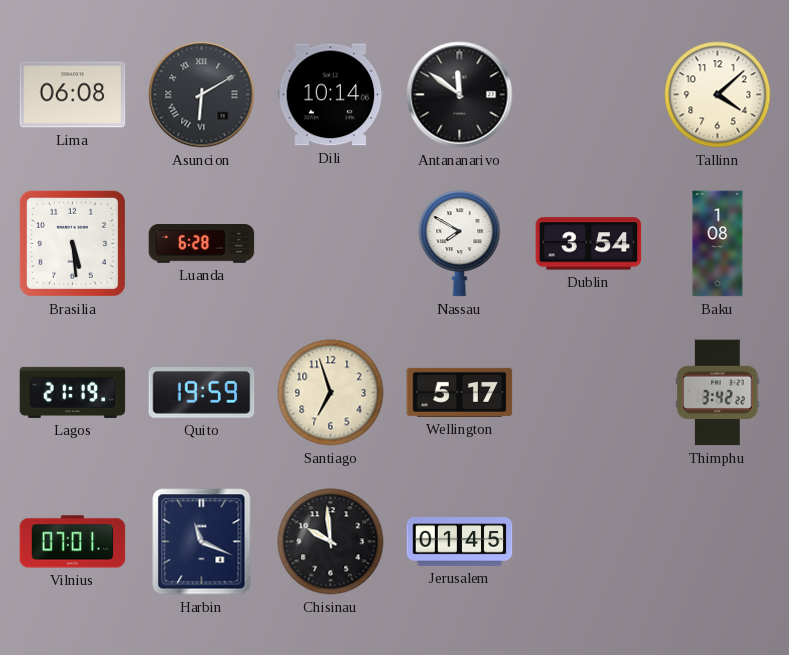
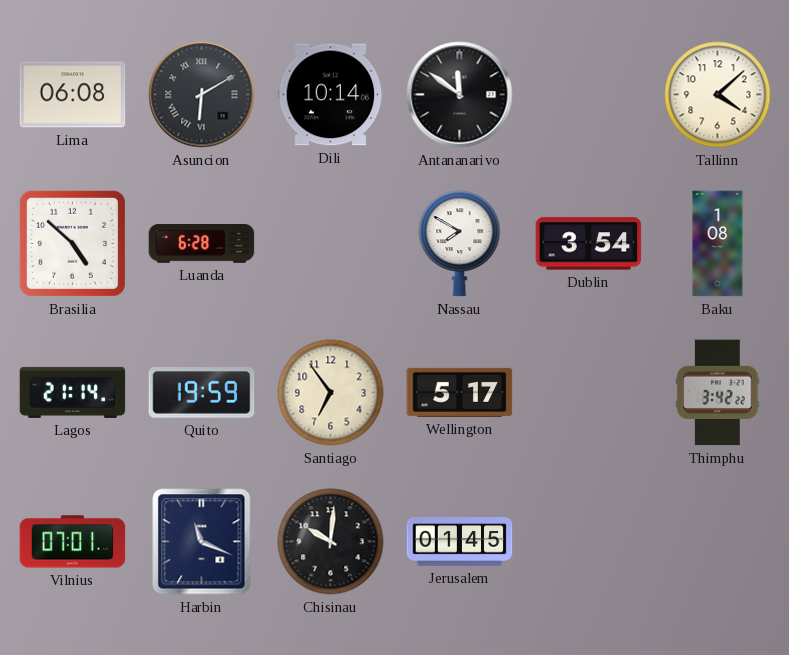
Brasilia: 5:29 -> 4:52 (72, 243)
Lagos: 21:19 -> 21:14 (73, 392)
Santiago: 6:57 -> 6:54 (331, 393)
Chisinau: 9:59 -> 10:01 (331, 542)
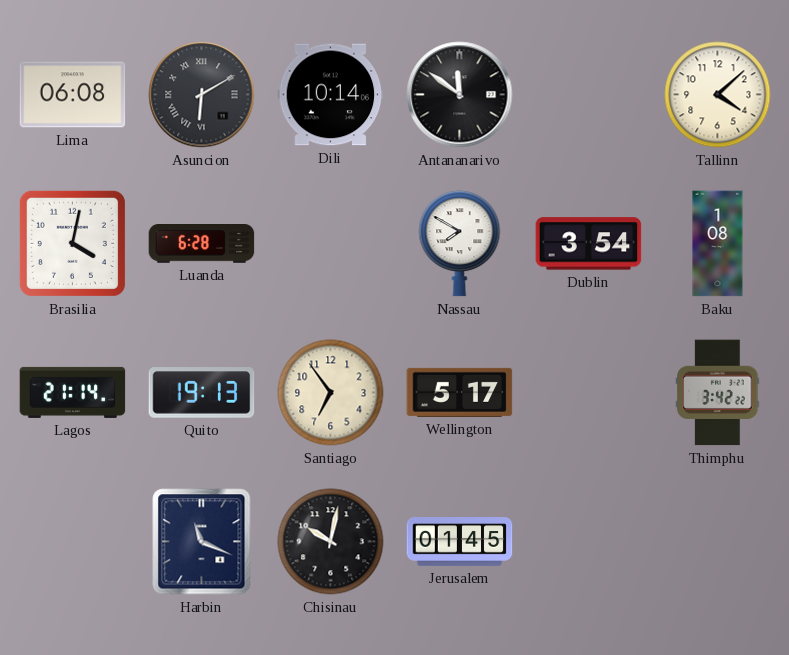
Brasilia: 4:52 -> 4:02 (72, 243)
Quito: 19:59 -> 19:13 (202, 393)
Vilnius: 07:01 -> none (73, 542)
Chisinau: 10:01 -> 10:02 (331, 542)
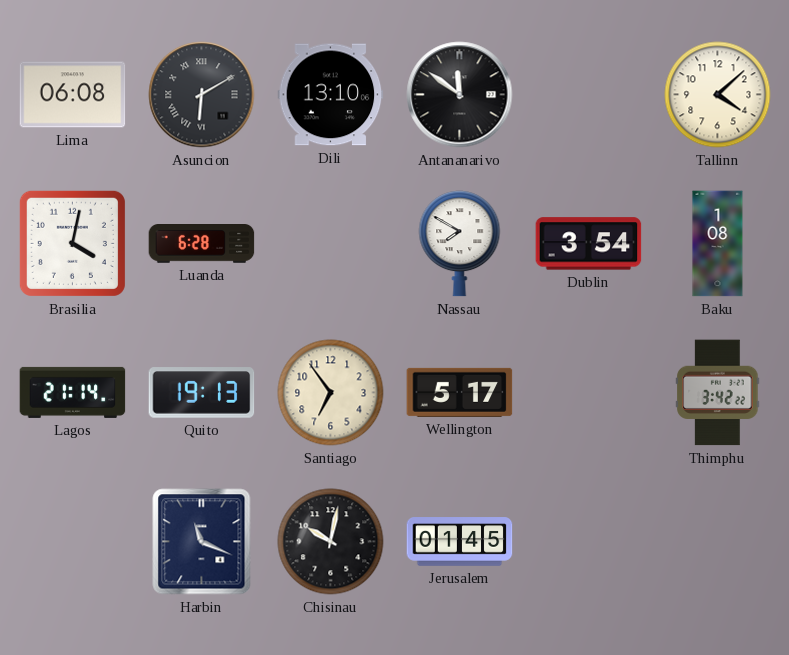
Dili: 10:14 -> 13:10 (331, 95)
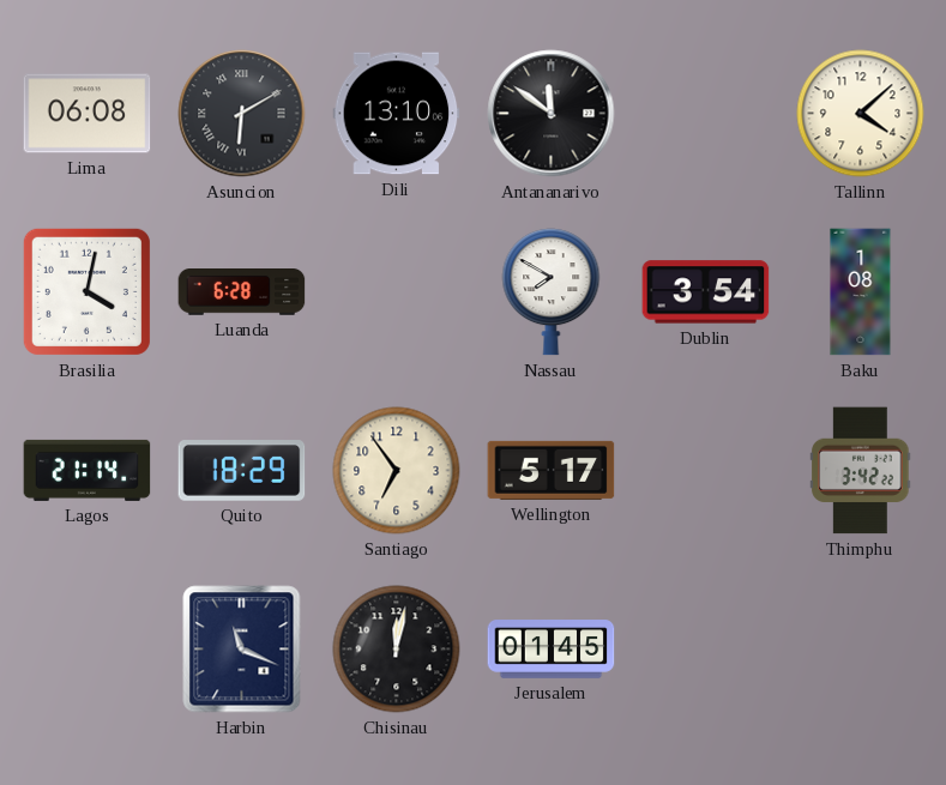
Quito: 19:13 -> 18:29 (242, 471)
Chisinau: 10:02 -> 12:02 (397, 650)
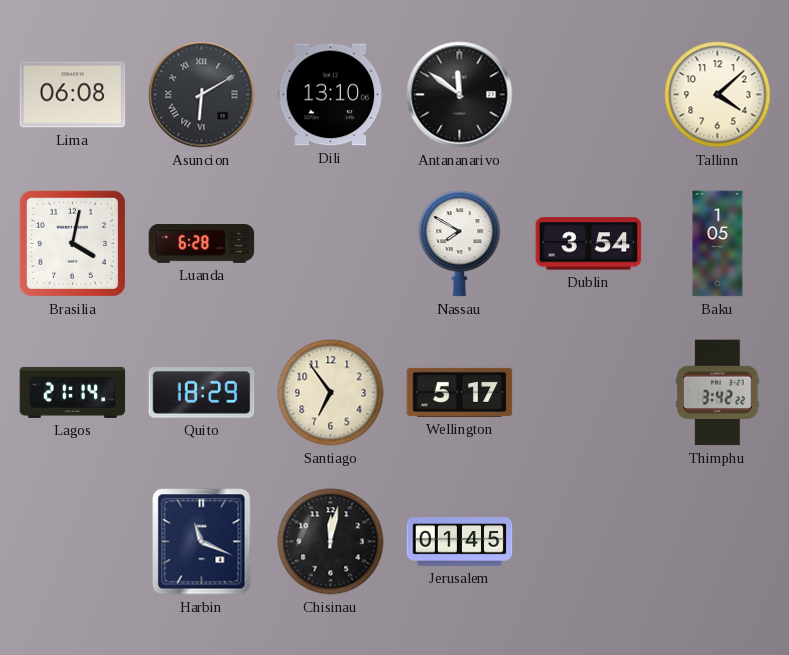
Baku: 1:08 -> 1:05 (718, 244)
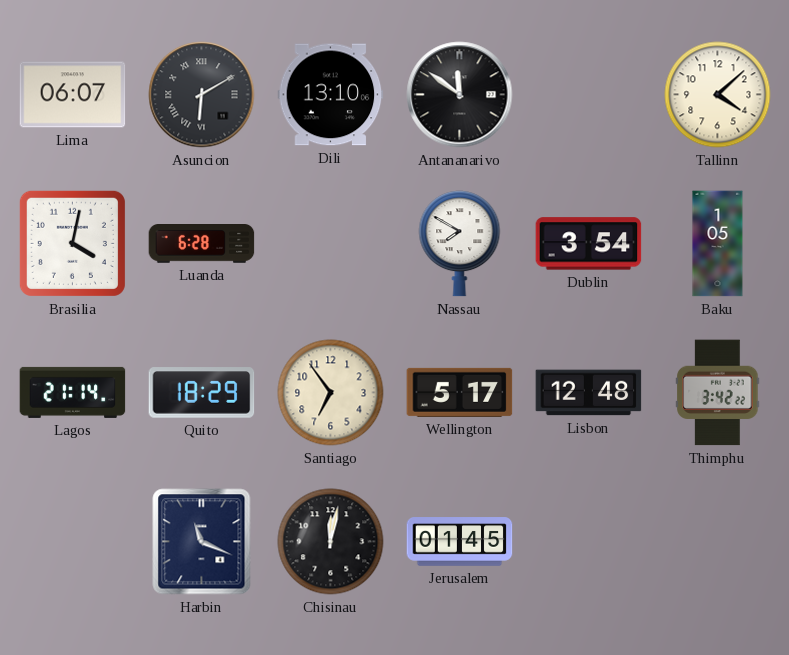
Lima: 06:08 -> 06:07 (73, 95)
Lisbon: none -> 12:48 (589, 393)
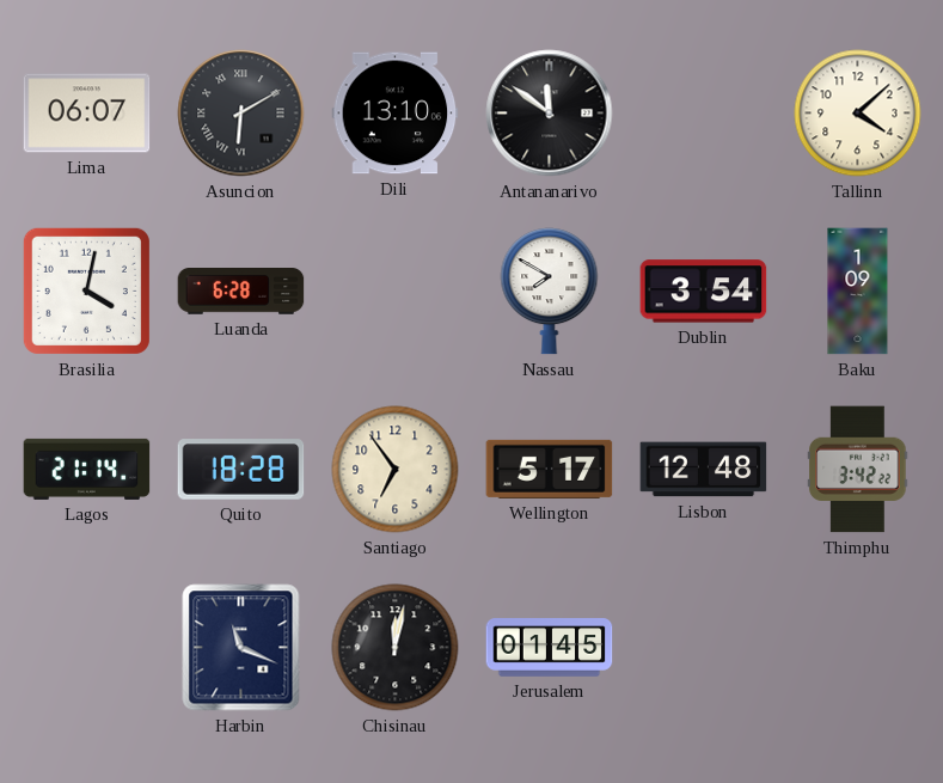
Baku: 1:05 -> 1:09 (858, 292)
Quito: 18:29 -> 18:28 (241, 470)
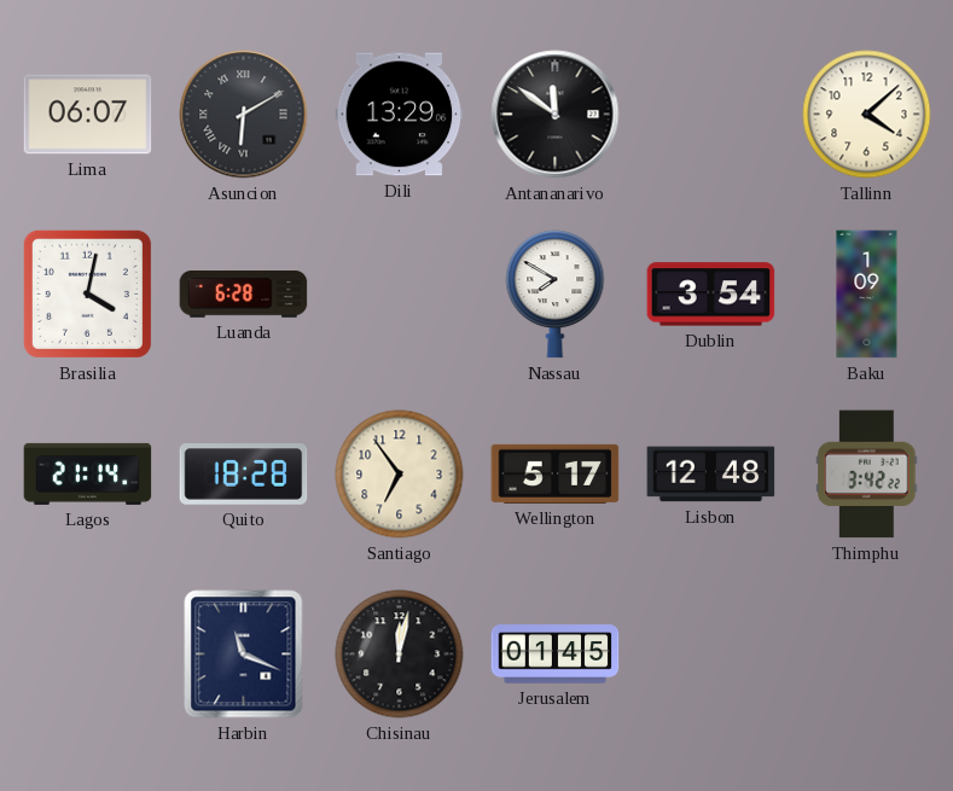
Dili: 13:10 -> 13:29 (400, 115)
